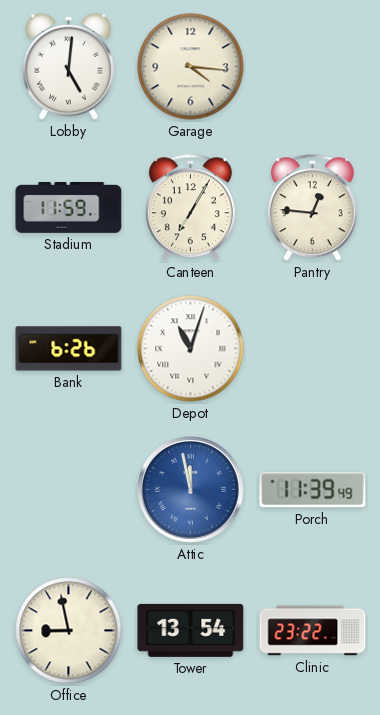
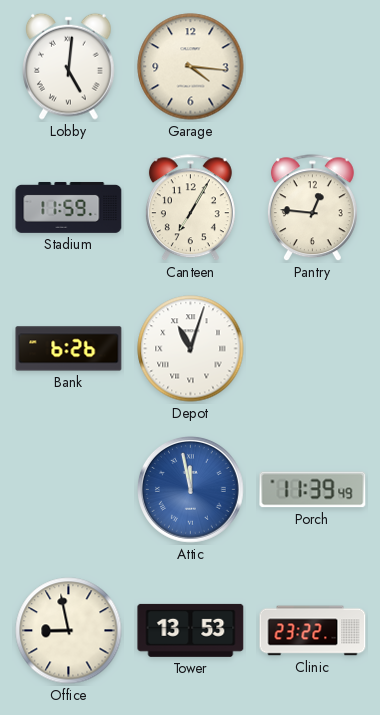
Tower: 13:54 -> 13:53 (191, 630)
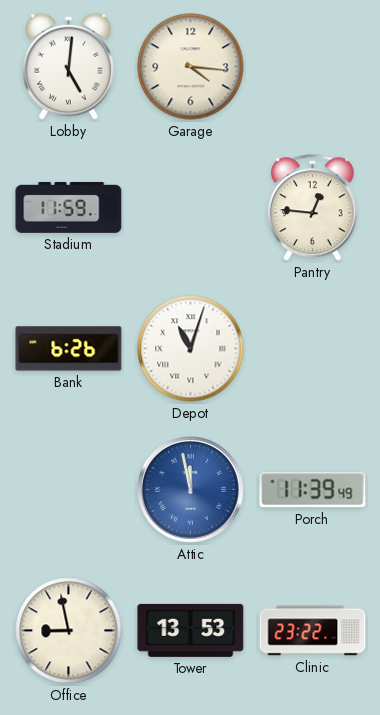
Canteen: 7:05 -> none (190, 208)
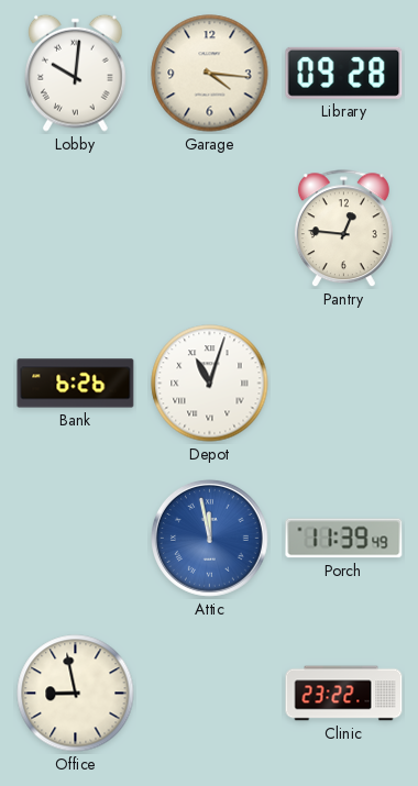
Lobby: 5:01 -> 10:01 (76, 73)
Library: none -> 09:28 (344, 73)
Stadium: 11:59 -> none (69, 207)
Tower: 13:53 -> none (191, 630)
